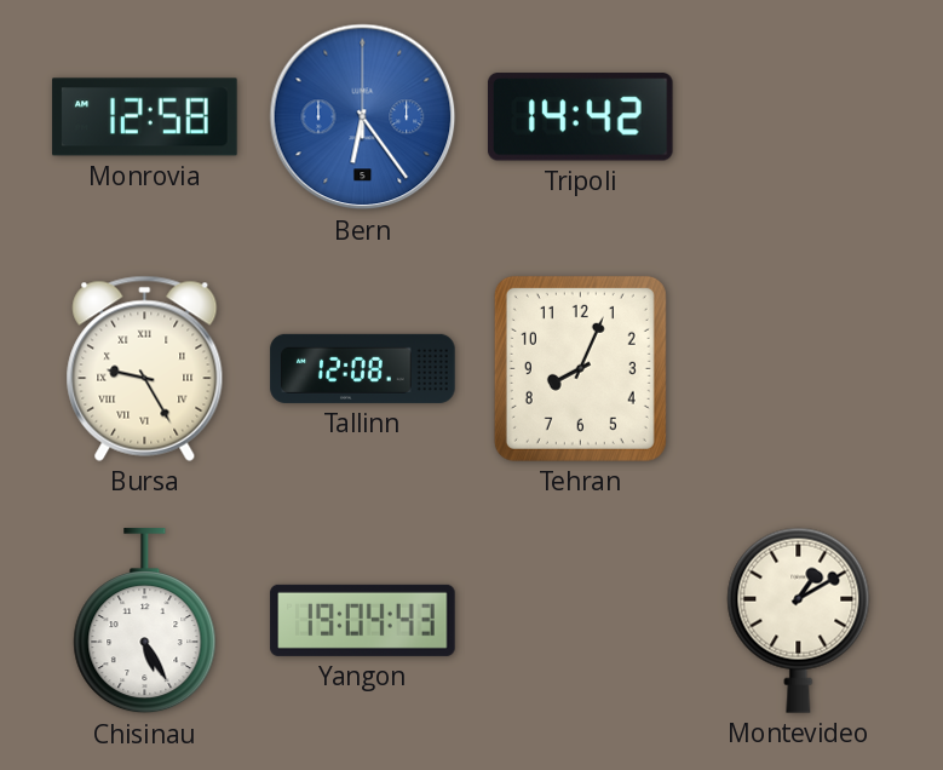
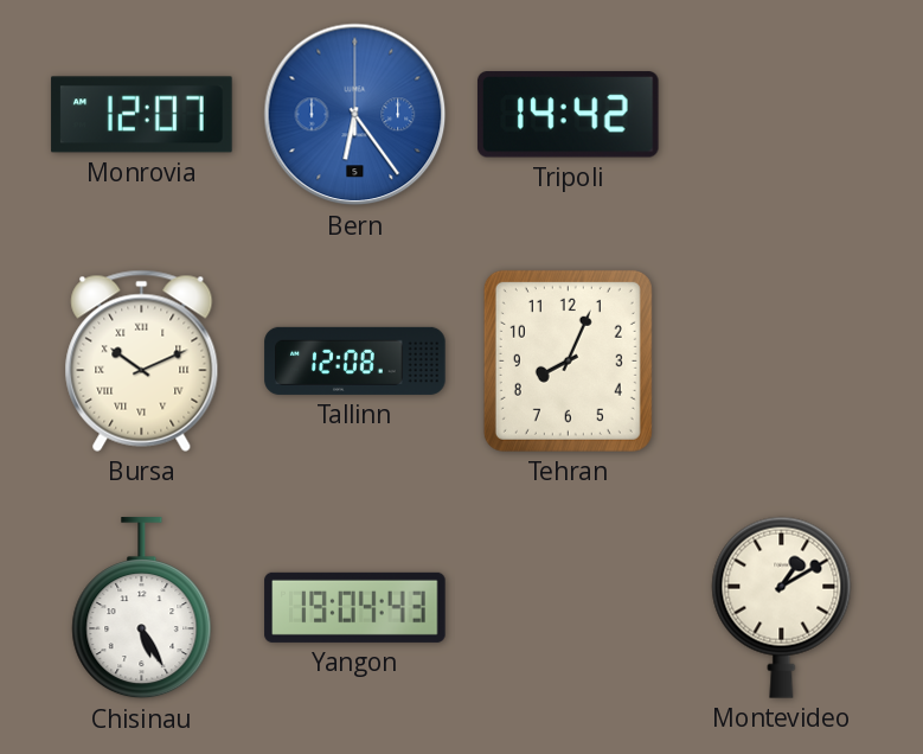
Monrovia: 12:58 -> 12:07 (142, 115)
Bursa: 9:25 -> 10:11 (142, 360)
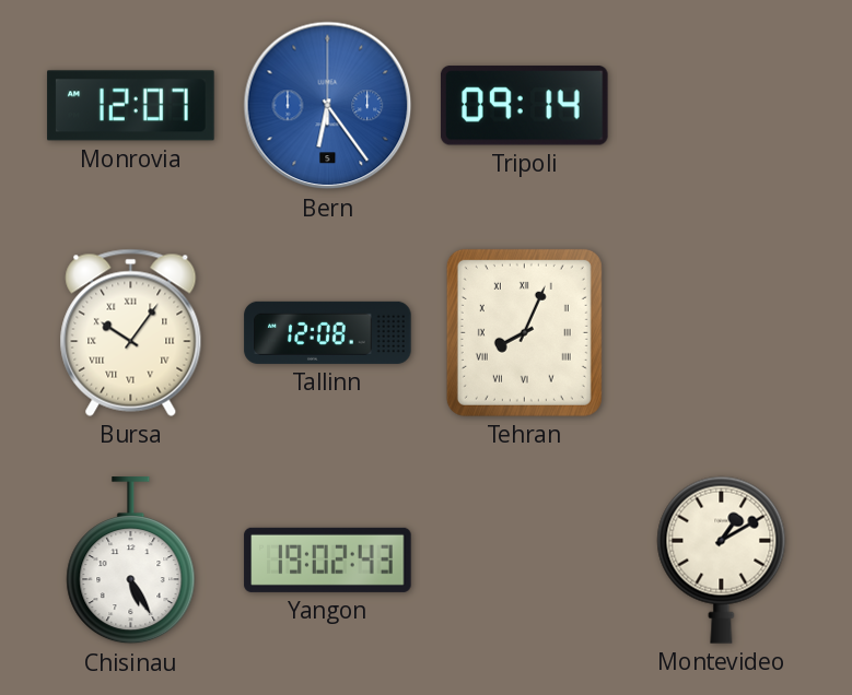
Tripoli: 14:42 -> 09:14 (524, 106)
Bursa: 10:11 -> 10:06 (131, 332)
Tehran numerals: Arabic -> Roman (524, 332)
Yangon: 19:04 -> 19:02 (328, 559)
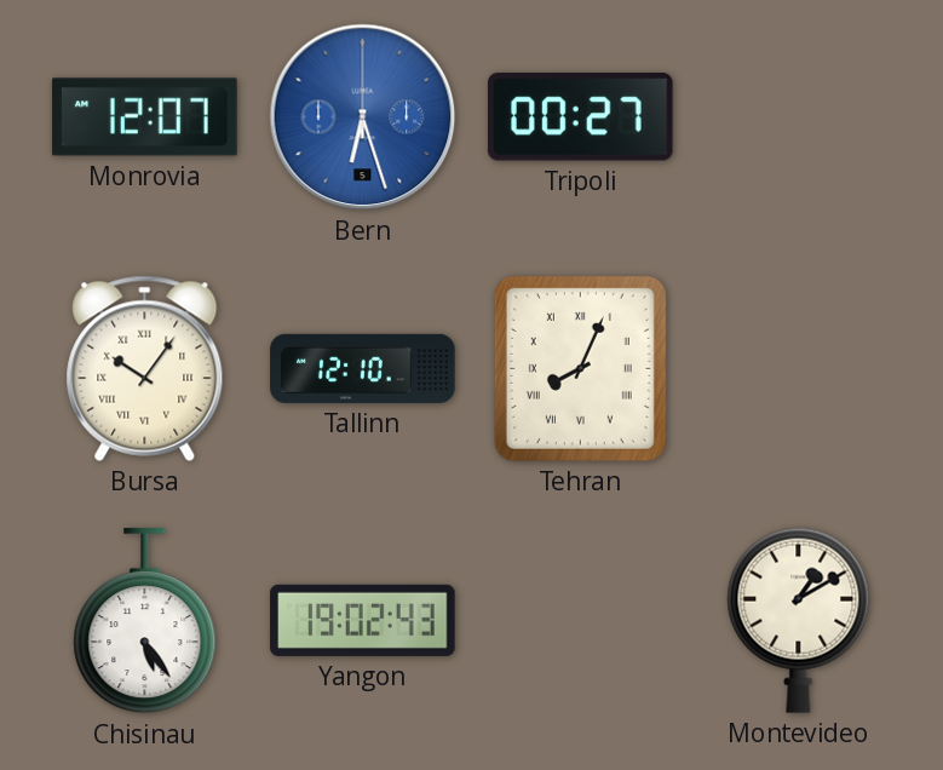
Bern: 6:24 -> 6:27 (363, 117)
Tripoli: 09:14 -> 00:27 (580, 117)
Tallinn: 12:08 -> 12:10 (363, 368)
Chisinau: 5:25 -> 5:24 (145, 621)
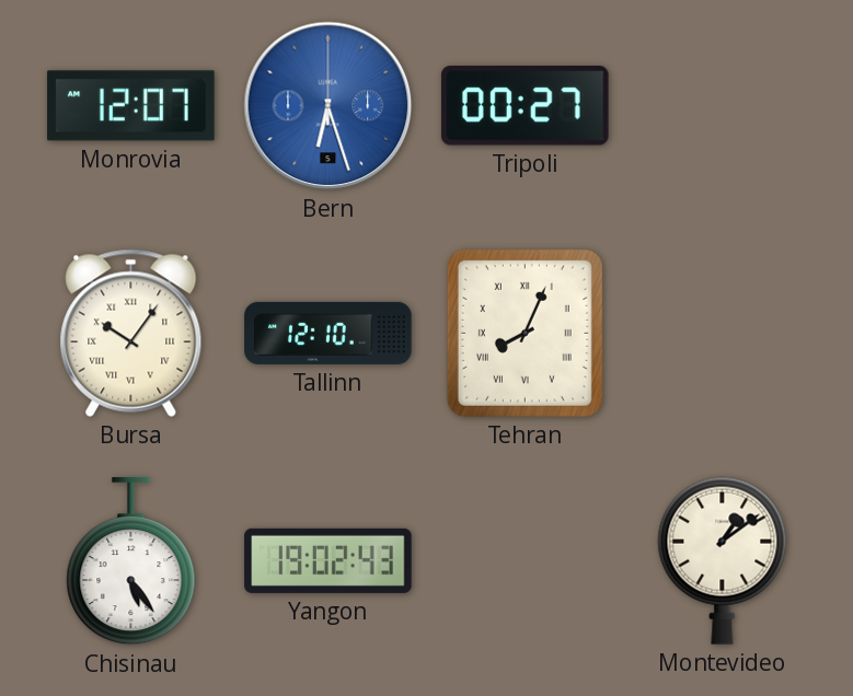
Montevideo: 1:10 -> 1:09 (723, 560)
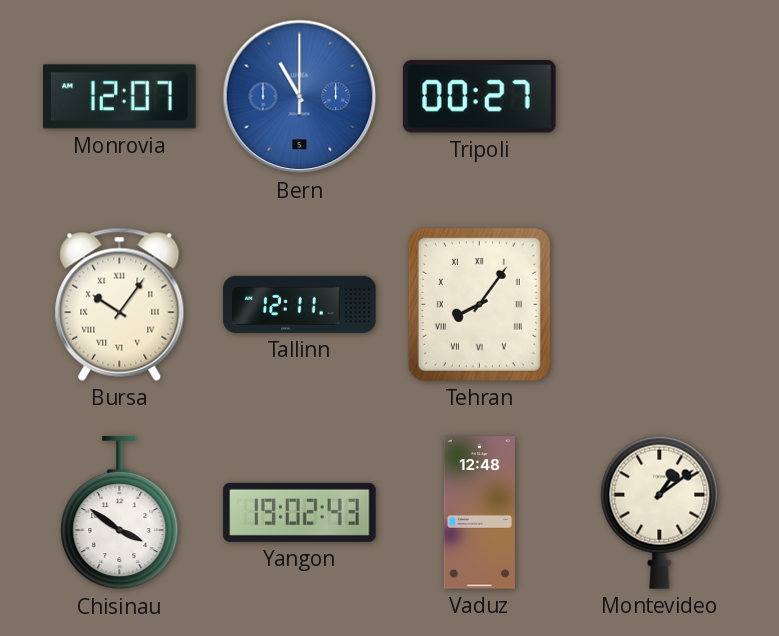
Bern: 6:27 -> 11:00 (300, 97)
Tallinn: 12:10 -> 12:11 (300, 304)
Tehran: 8:04 -> 8:06 (479, 304)
Chisinau: 5:24 -> 3:51 (120, 513)
Vaduz: none -> 12:48 (479, 513)
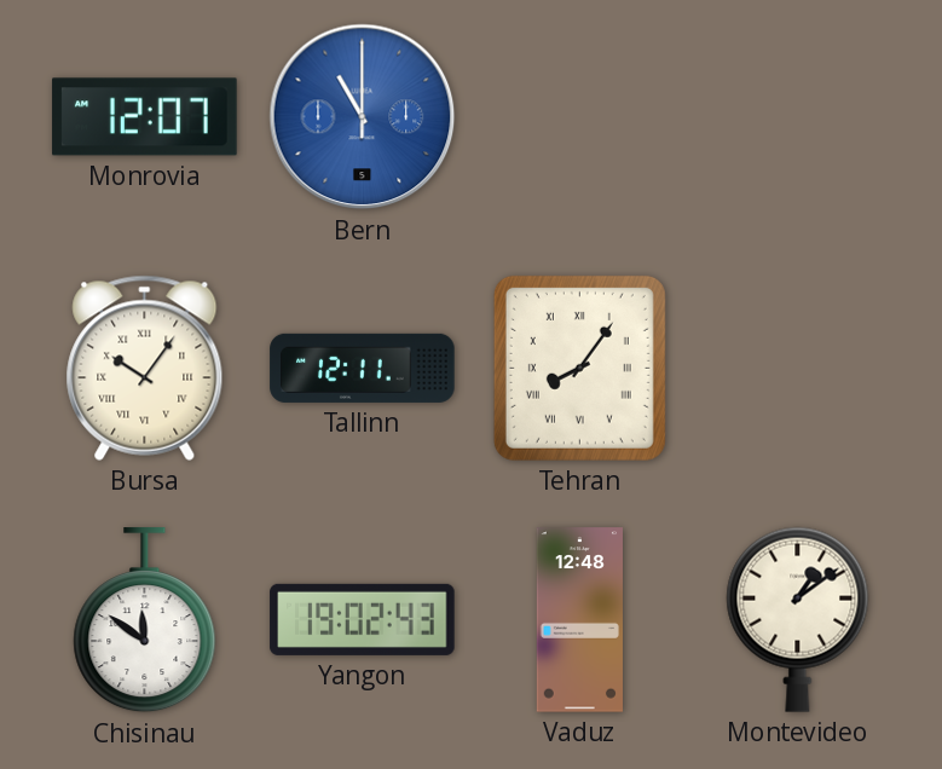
Tripoli: 00:27 -> none (479, 97)
Chisinau: 3:51 -> 11:51 (145, 620)
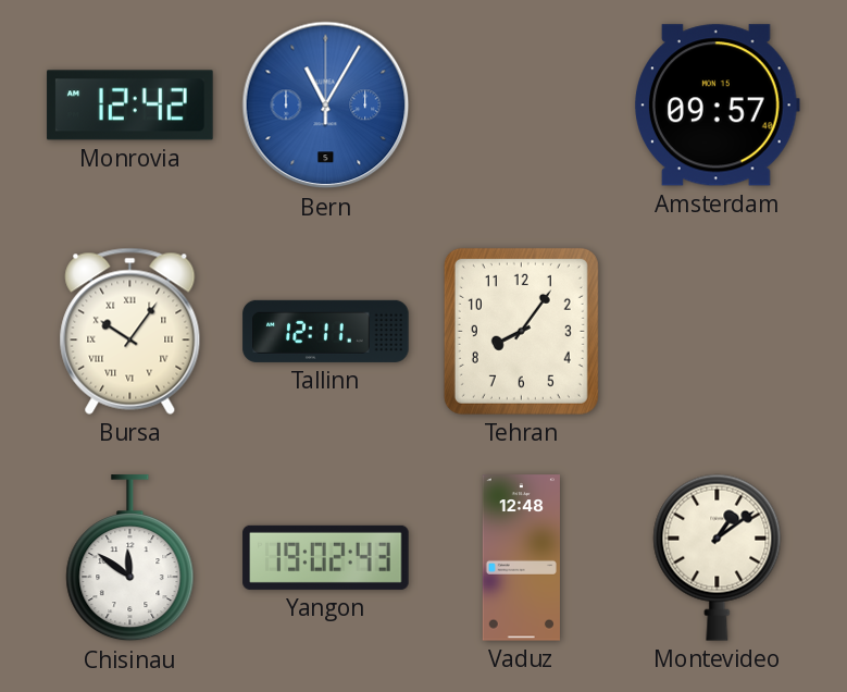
Monrovia: 12:07 -> 12:42 (130, 106)
Bern: 11:00 -> 11:05 (326, 106)
Amsterdam: none -> 09:57 (717, 106)
Tehran numerals: Roman -> Arabic (521, 331)
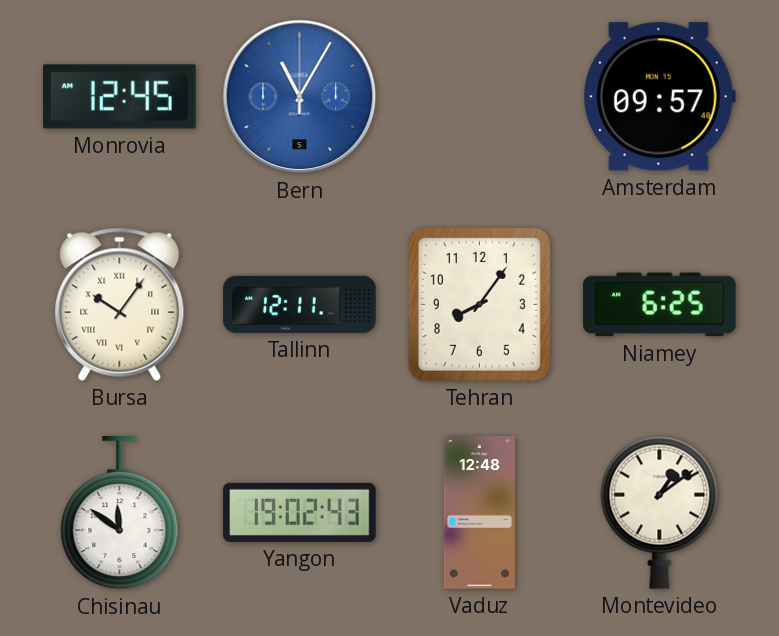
Monrovia: 12:42 -> 12:45 (120, 97)
Niamey: none -> 6:25 (660, 305)
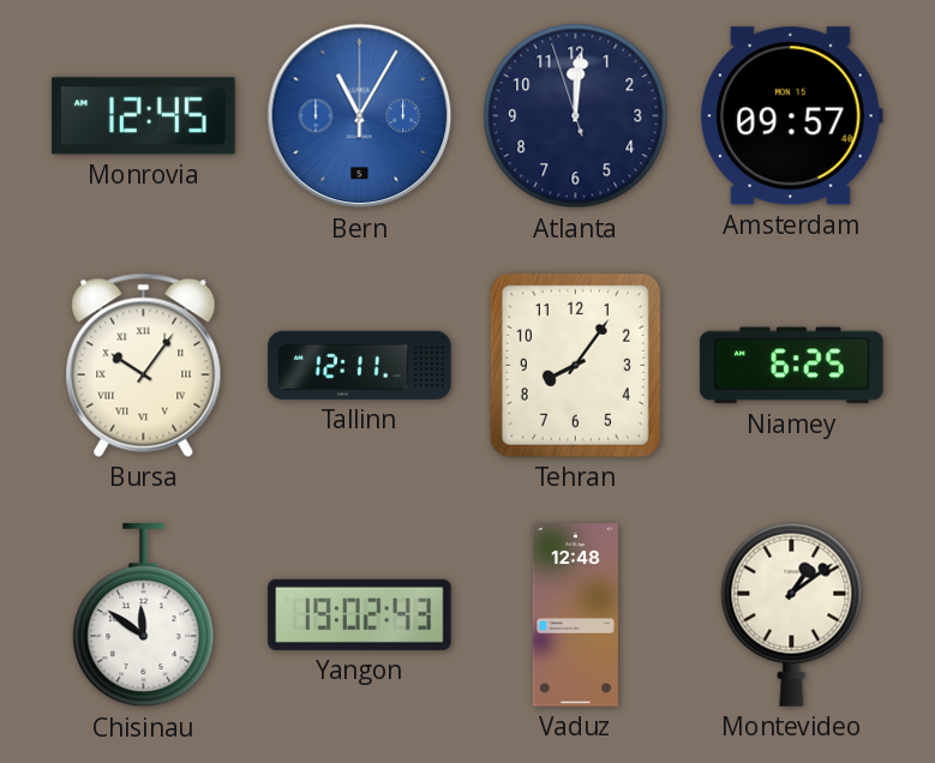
Atlanta: none -> 12:00 (576, 116)
